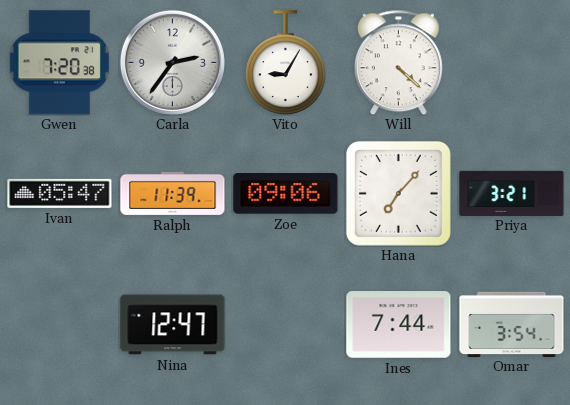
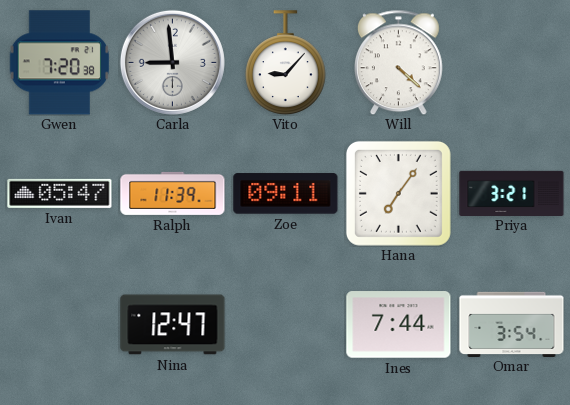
Carla: 2:36 -> 8:59 (172, 62)
Vito: 9:05 -> 9:07 (286, 62)
Zoe: 09:06 -> 09:11 (286, 194)
Hana: 7:07 -> 7:06 (398, 193)
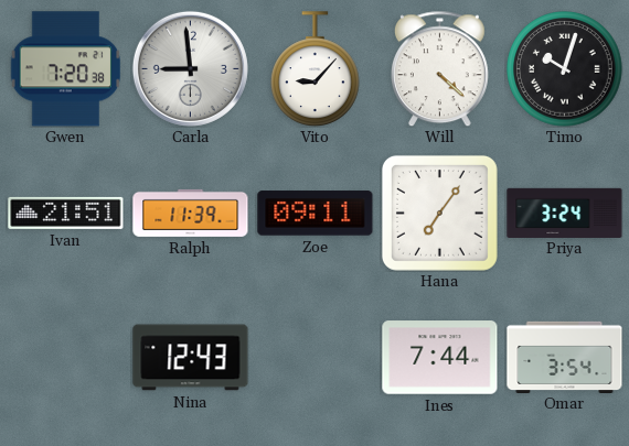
Timo: none -> 10:03 (565, 69)
Ivan: 05:47 -> 21:51 (66, 213)
Priya: 3:21 -> 3:24 (565, 213)
Nina: 12:47 -> 12:43 (191, 358)
